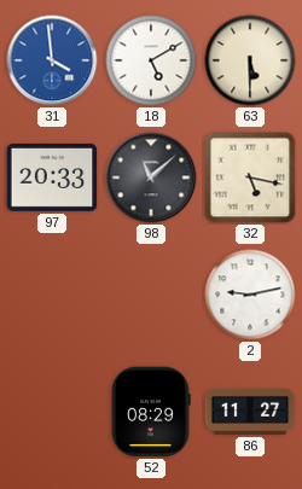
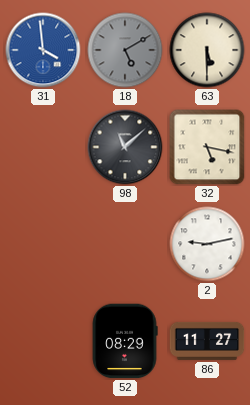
18 dial: white -> grey (125, 50)
97: 20:33 -> none (52, 177)
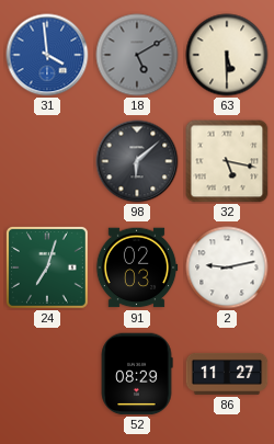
98: 11:08 -> 6:08 (137, 161)
24: none -> 7:03 (47, 267)
91: none -> 02:03 (137, 267)
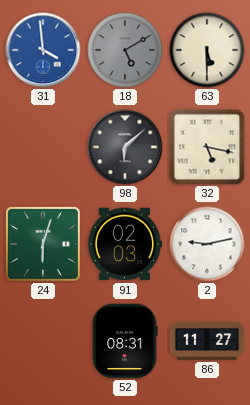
24: 7:03 -> 6:03 (43, 244)
52: 08:29 -> 08:31 (125, 341)
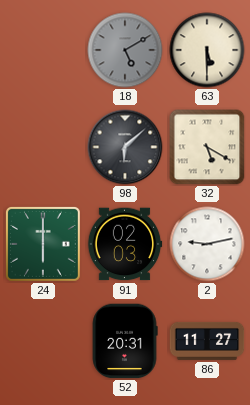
31: 3:59 -> none (43, 50)
32: 5:17 -> 5:20 (207, 147)
24: 6:03 -> 6:00 (43, 244)
52: 08:31 -> 20:31 (125, 341)
